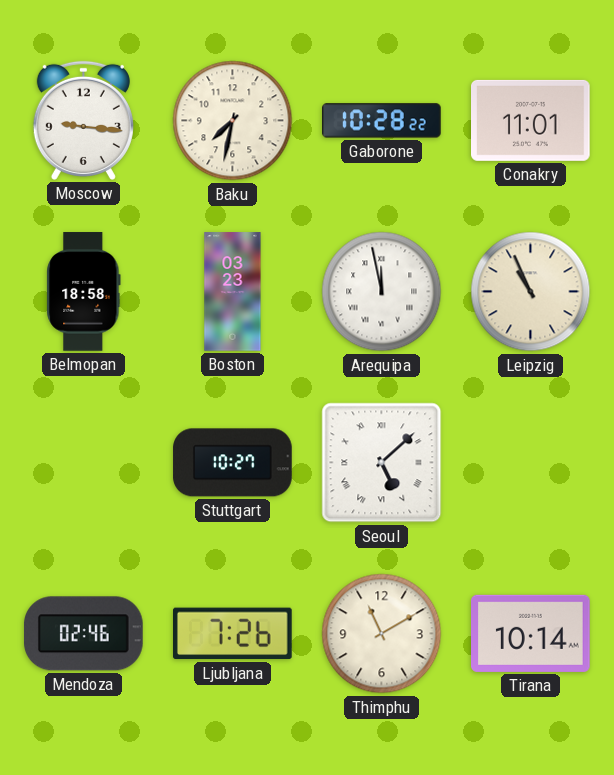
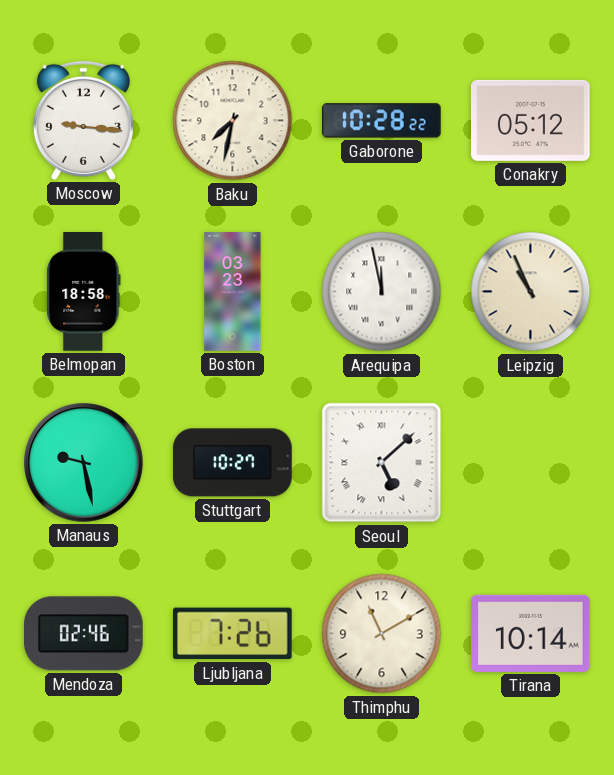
Conakry: 11:01 -> 05:12 (531, 120)
Manaus: none -> 9:28 (84, 463)
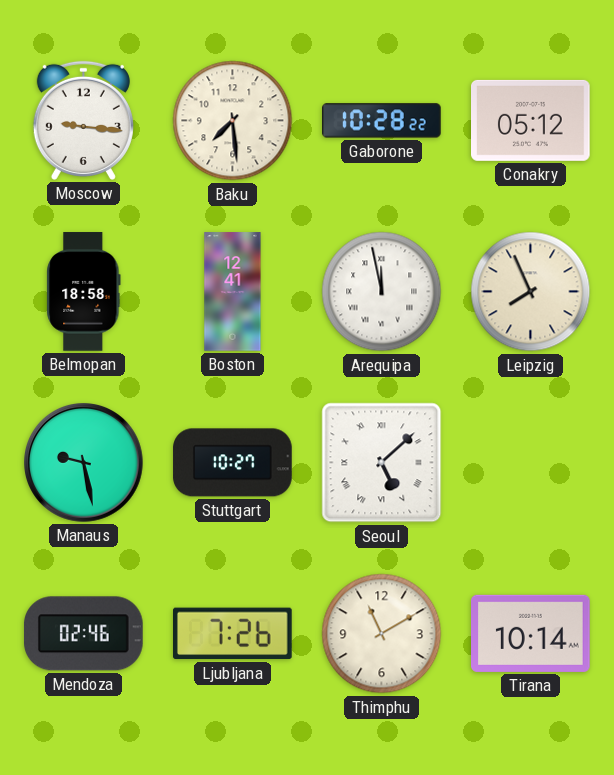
Baku: 7:32 -> 7:29 (233, 121)
Boston: 03:23 -> 12:41 (233, 292)
Leipzig: 10:56 -> 7:56 (531, 292)
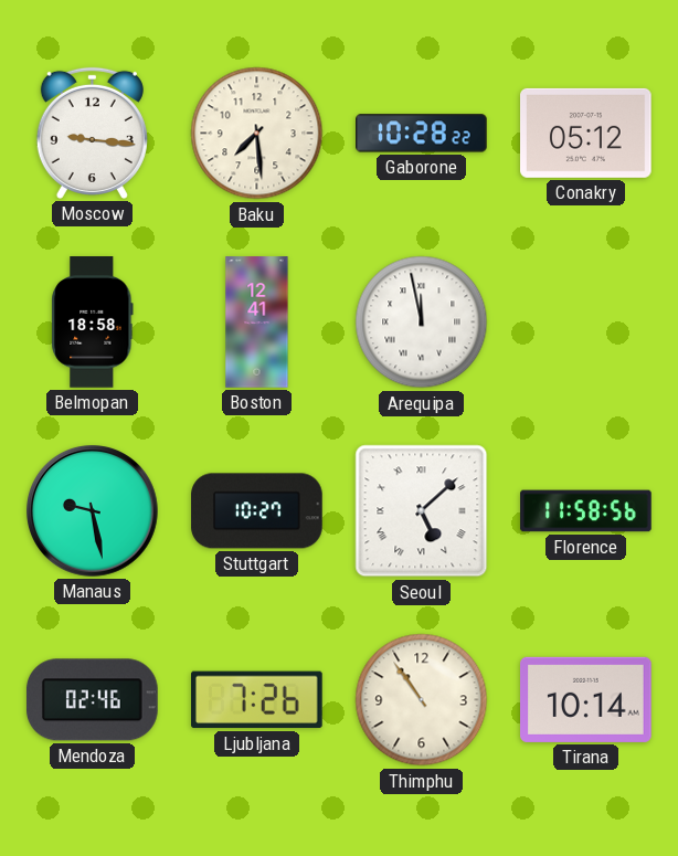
Leipzig: 7:56 -> none (531, 292)
Florence: none -> 11:58 (586, 511)
Thimphu: 11:10 -> 10:54 (422, 700)
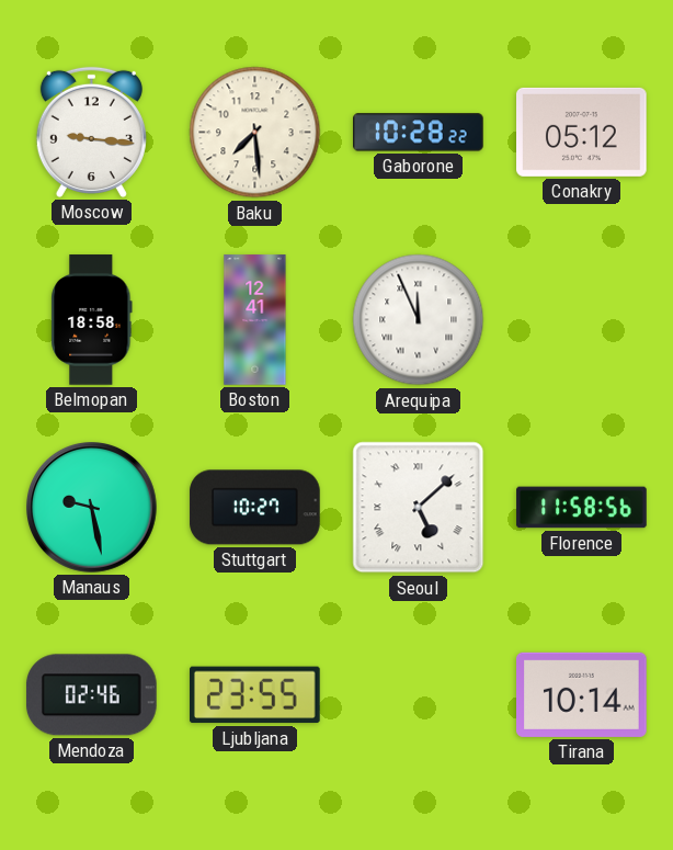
Arequipa: 11:58 -> 11:56 (419, 320)
Ljubljana: 7:26 -> 23:55 (255, 695)
Thimphu: 10:54 -> none (422, 700)
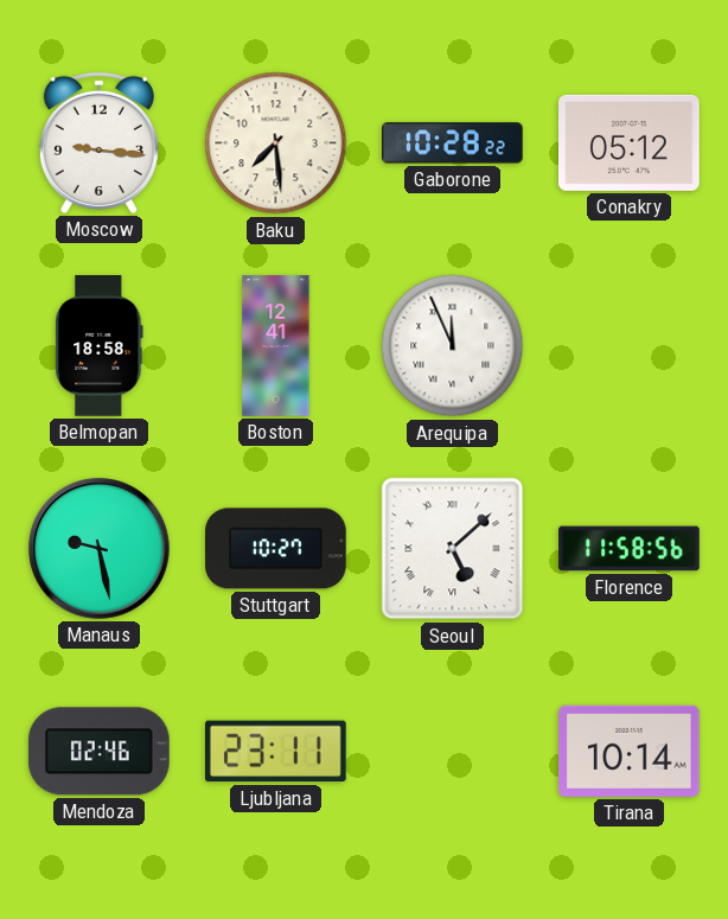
Ljubljana: 23:55 -> 23:11 (276, 752)
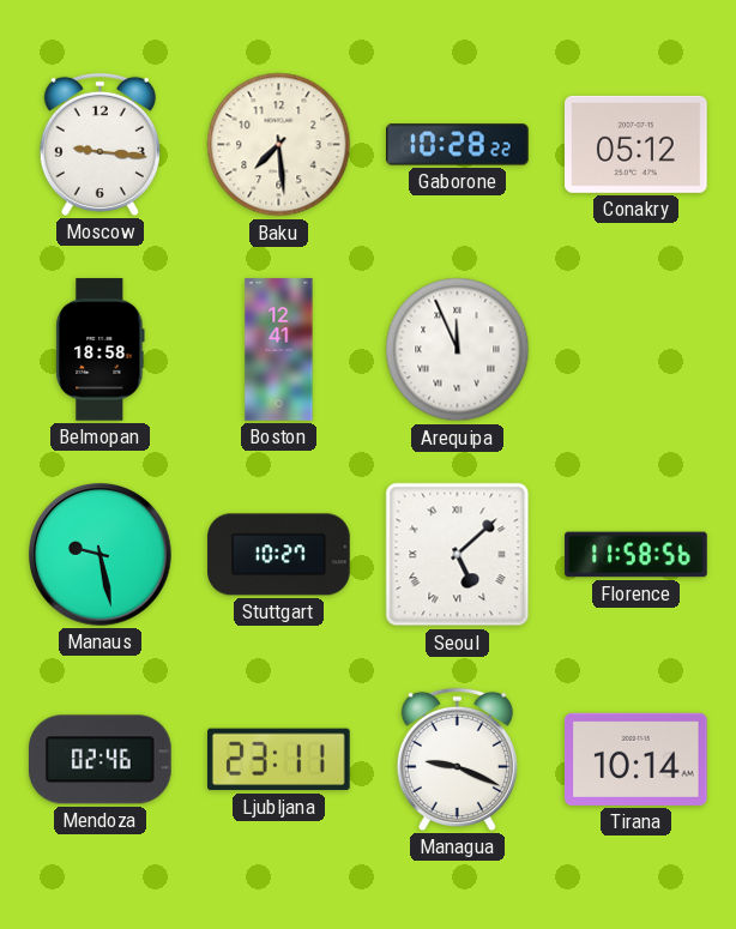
Managua: none -> 9:19 (457, 759)
